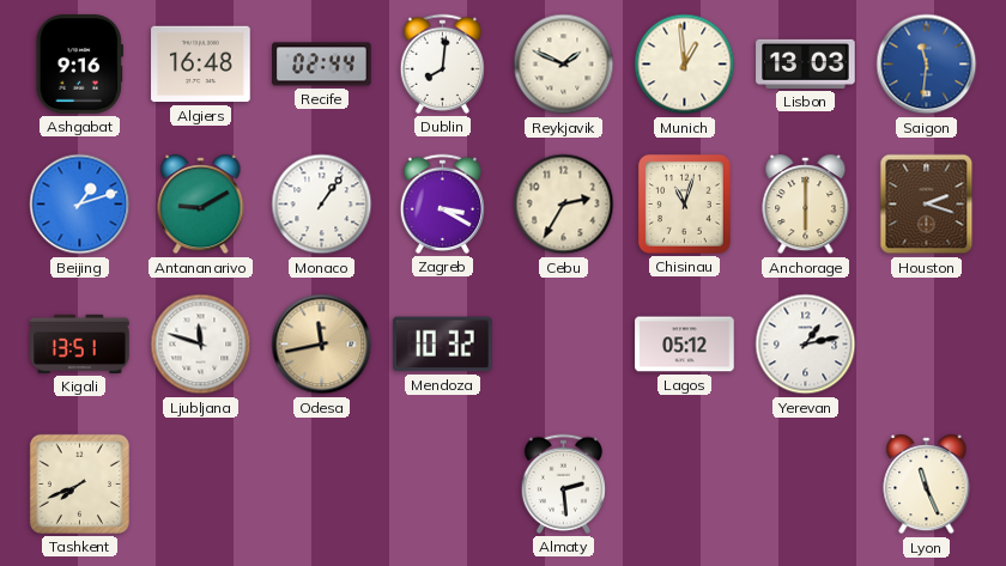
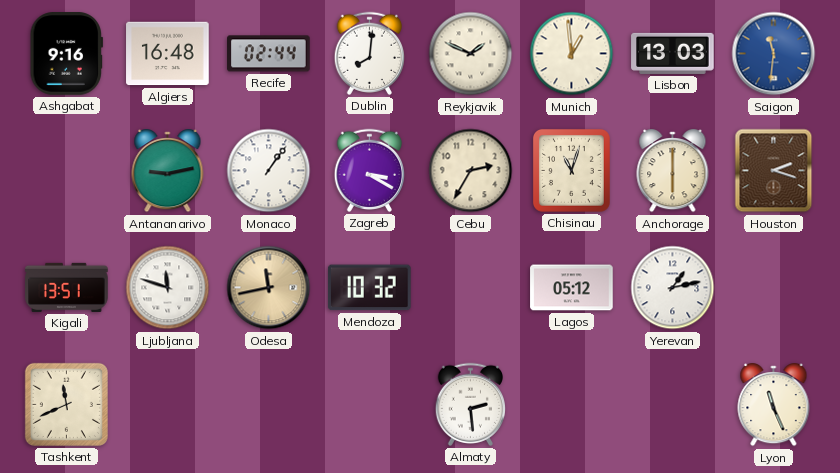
Beijing: 1:12 -> none (80, 205)
Antananarivo: 9:10 -> 9:13 (168, 172)
Tashkent: 7:41 -> 11:41 (66, 404)
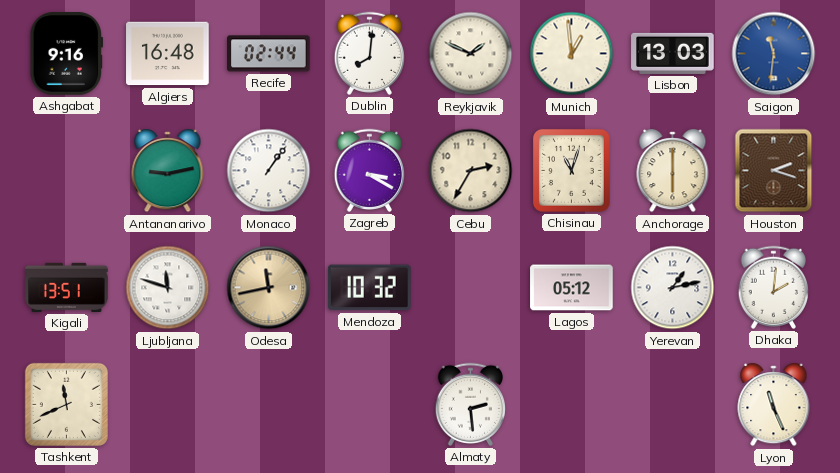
Dhaka: none -> 2:01 (773, 287)
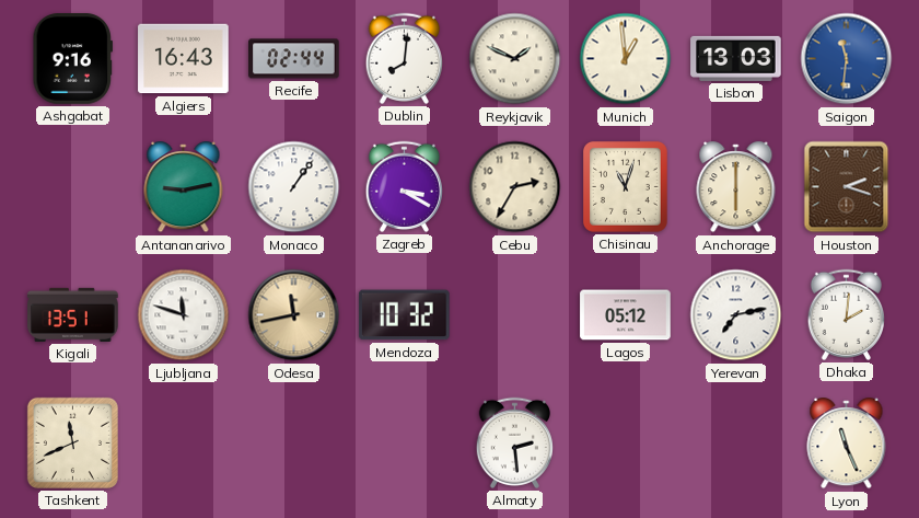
Algiers: 16:48 -> 16:43 (184, 59)
Yerevan: 1:13 -> 7:13 (736, 315)
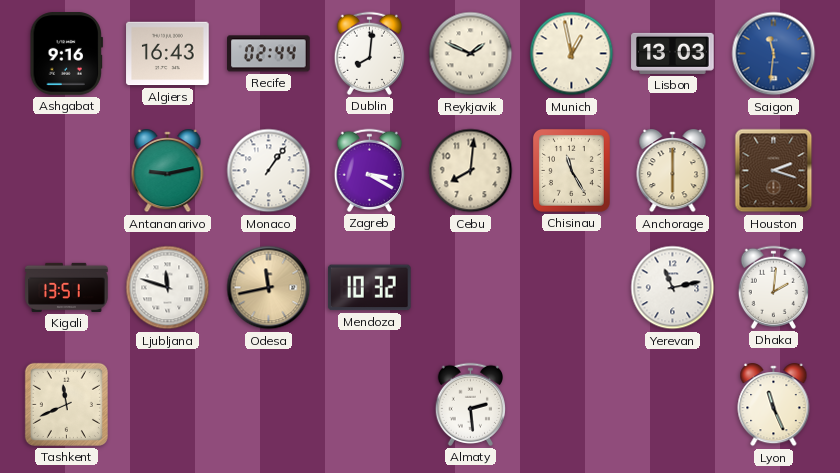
Munich: 12:59 -> 12:58 (572, 54)
Cebu: 2:35 -> 8:01 (471, 171)
Chisinau: 11:03 -> 11:25 (571, 170)
Lagos: 05:12 -> none (626, 315)
Yerevan: 7:13 -> 11:13 (673, 288)
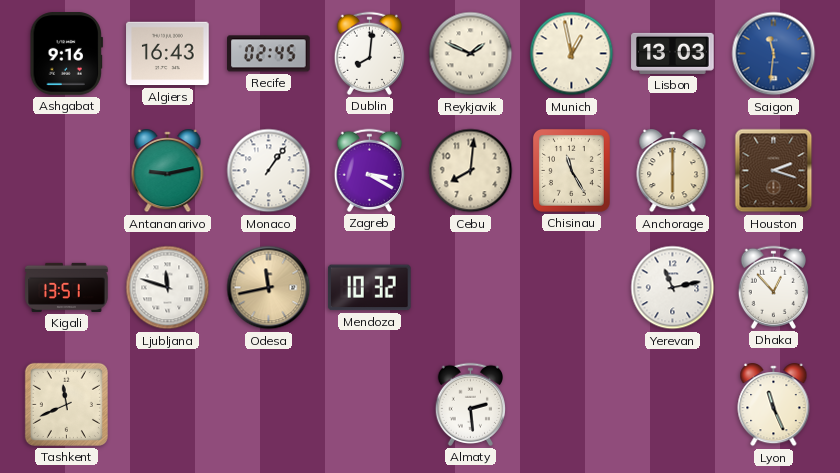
Recife: 02:44 -> 02:45 (269, 54)
Dhaka: 2:01 -> 12:53 (773, 287)
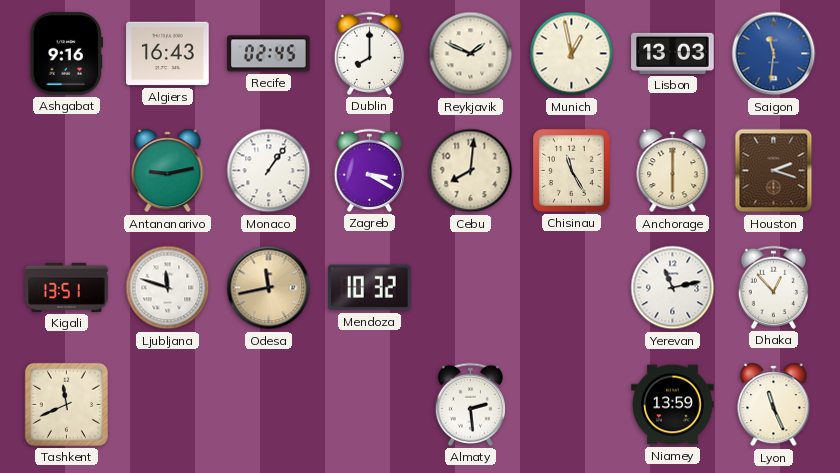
Dublin: 8:01 -> 8:00 (369, 53)
Niamey: none -> 13:59 (673, 405)
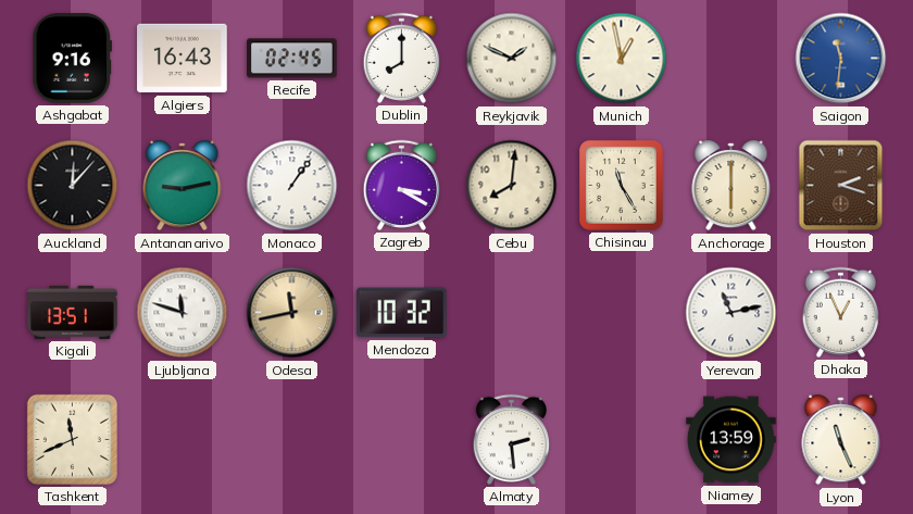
Lisbon: 13:03 -> none (673, 53)
Auckland: none -> 12:07 (73, 186)
Dhaka: 12:53 -> 12:56 (840, 312)
